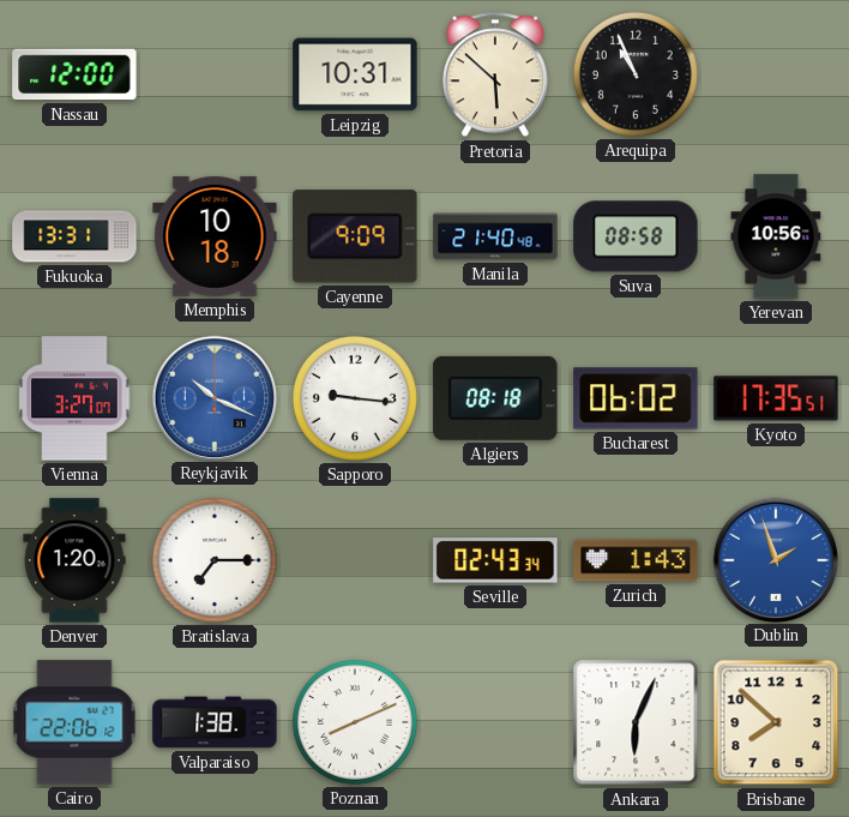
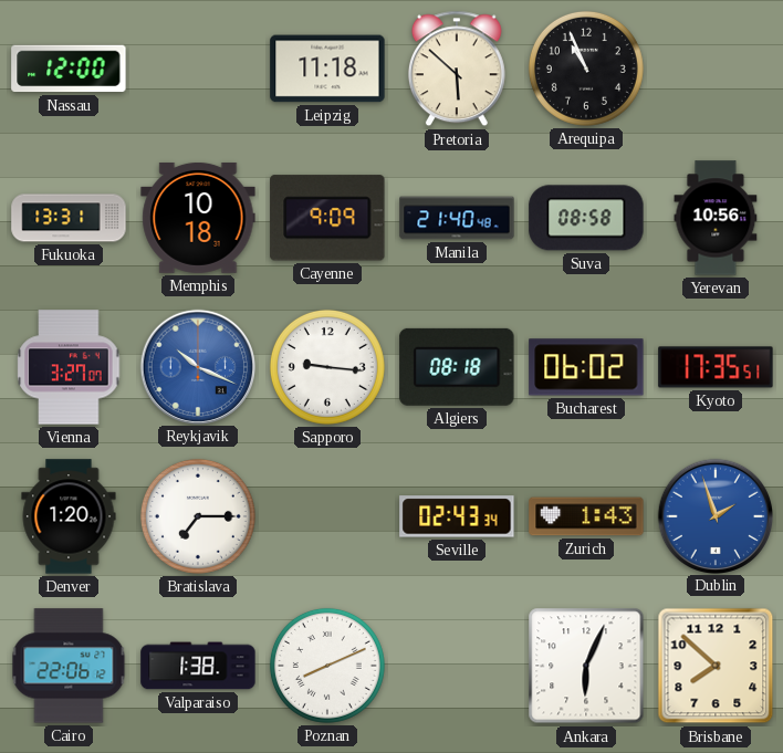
Leipzig: 10:31 -> 11:18 (327, 69)
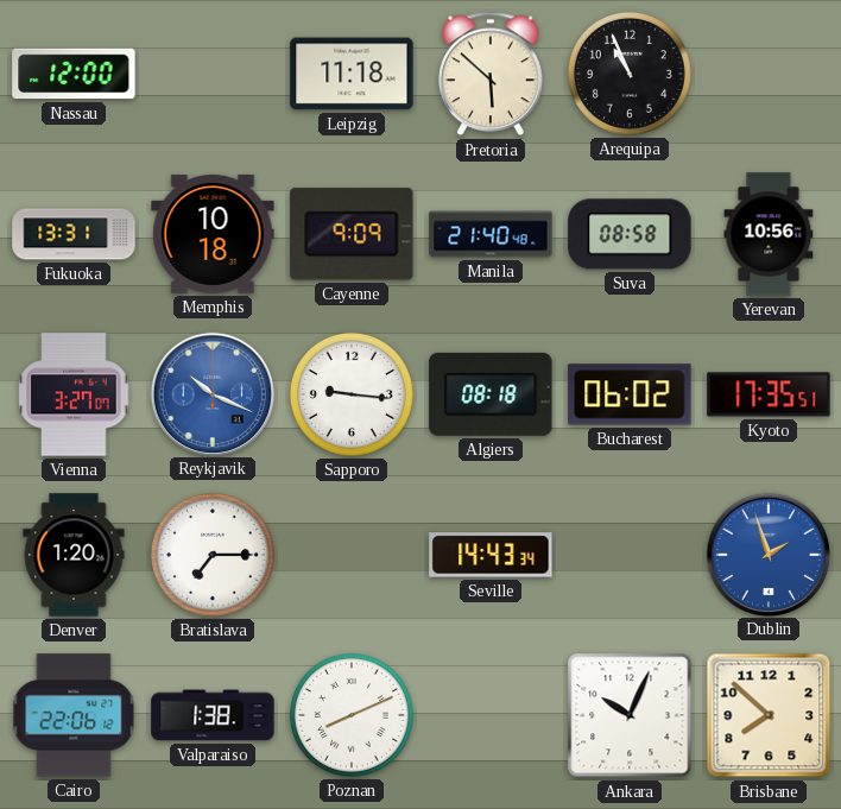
Seville: 02:43 -> 14:43 (491, 555)
Zurich: 1:43 -> none (586, 516)
Ankara: 6:04 -> 10:04 (630, 715)
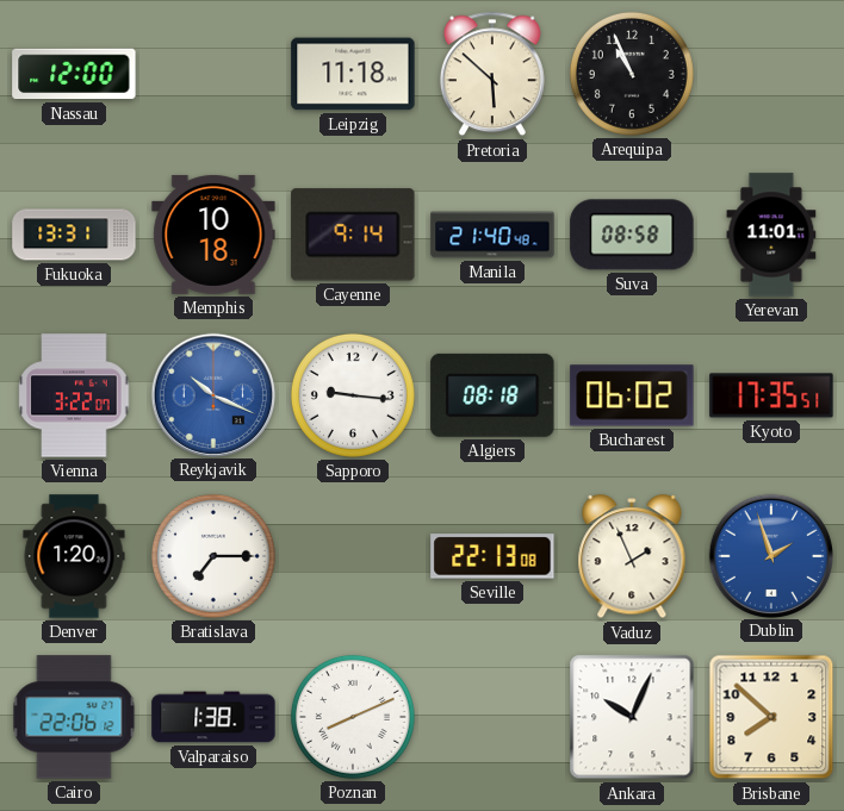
Cayenne: 9:09 -> 9:14 (353, 235)
Yerevan: 10:56 -> 11:01 (771, 235)
Vienna: 3:27 -> 3:22 (74, 395)
Seville: 14:43 -> 22:13 (492, 556)
Vaduz: none -> 1:56 (632, 557)
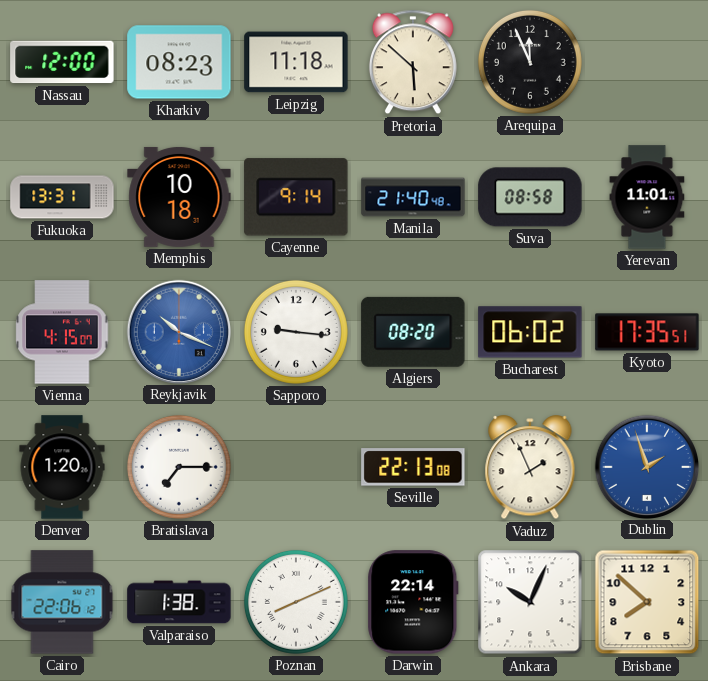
Kharkiv: none -> 08:23 (179, 62)
Arequipa: 10:56 -> 11:56 (530, 62)
Vienna: 3:22 -> 4:15 (62, 332)
Algiers: 08:18 -> 08:20 (413, 332)
Darwin: none -> 22:14 (413, 602)
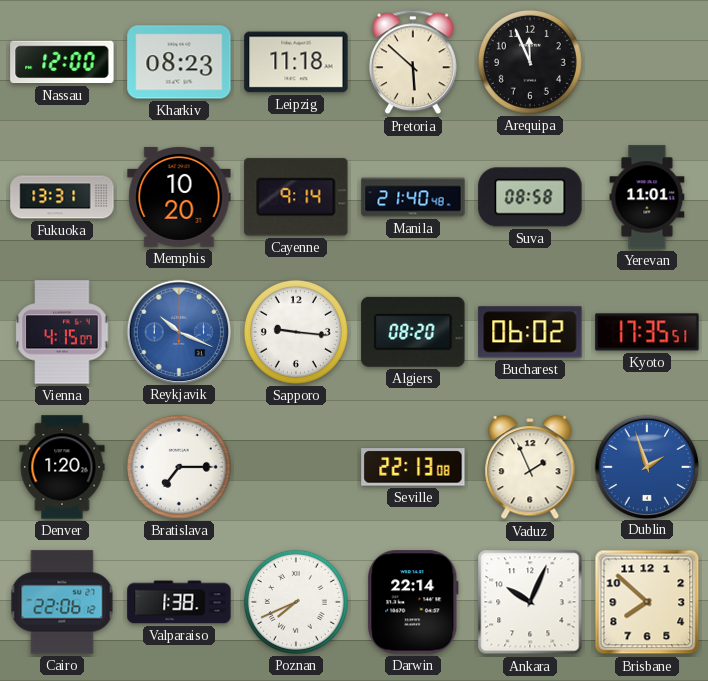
Memphis: 10:18 -> 10:20 (179, 197)
Poznan: 8:11 -> 7:41 (296, 602)
